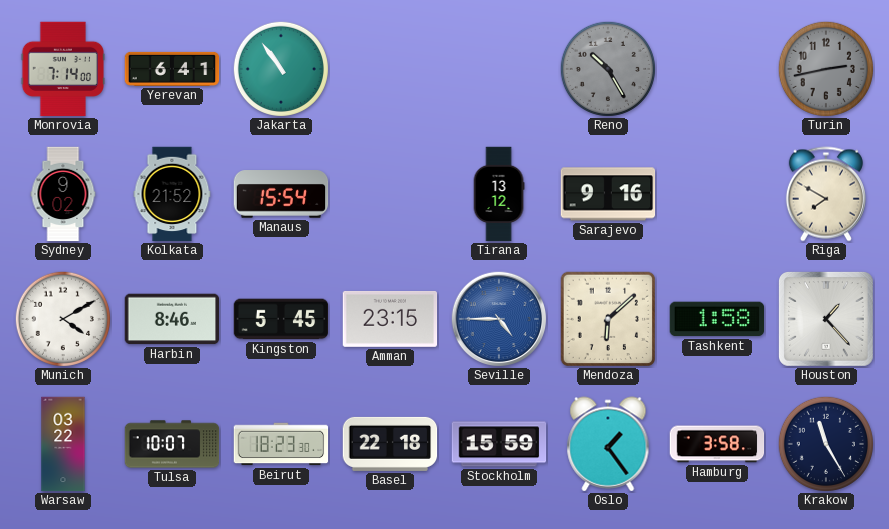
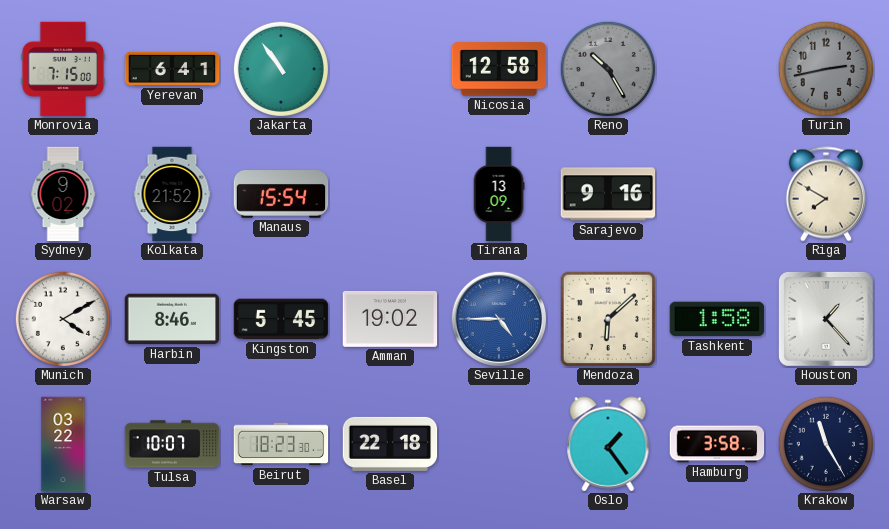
Monrovia: 7:14 -> 7:15 (62, 69)
Nicosia: none -> 12:58 (499, 69)
Tirana: 13:12 -> 13:09 (499, 194)
Amman: 23:15 -> 19:02 (390, 319)
Stockholm: 15:59 -> none (499, 444)
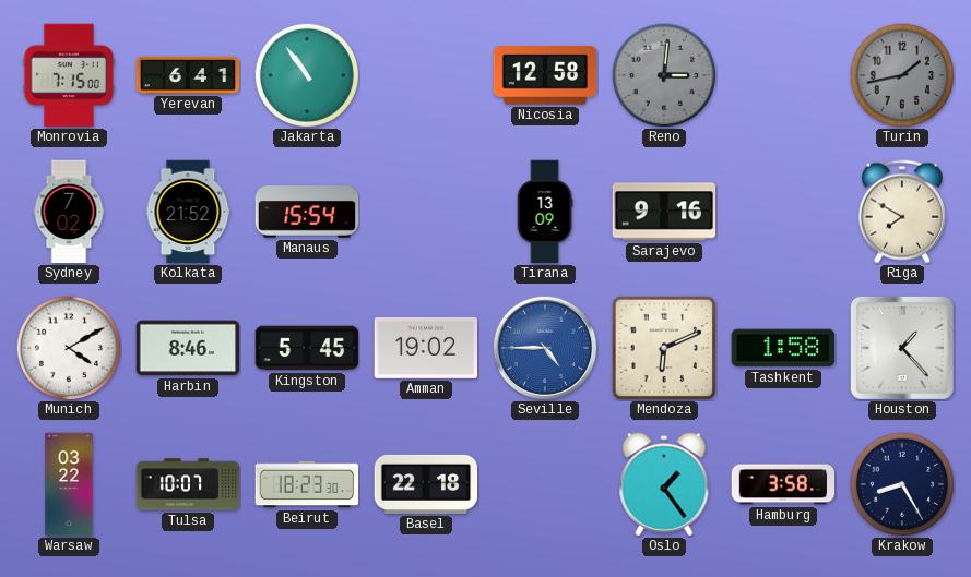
Reno: 10:25 -> 3:01 (664, 75)
Turin: 2:43 -> 1:43 (902, 75)
Sydney: 9:02 -> 7:02 (69, 212)
Mendoza: 6:08 -> 6:11 (664, 348)
Krakow: 11:25 -> 8:25 (902, 484)
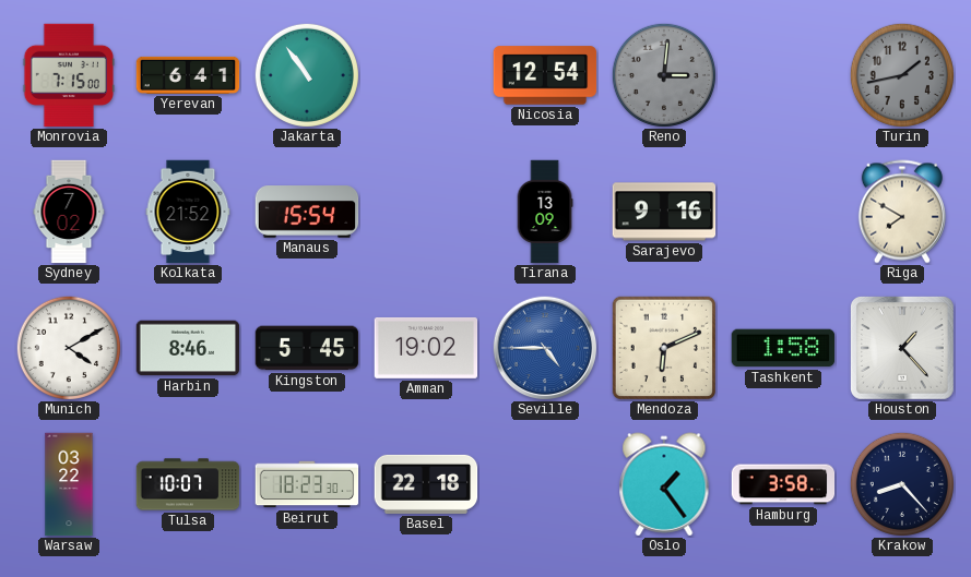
Nicosia: 12:58 -> 12:54 (545, 75)
Krakow: 8:25 -> 8:23 (902, 484)
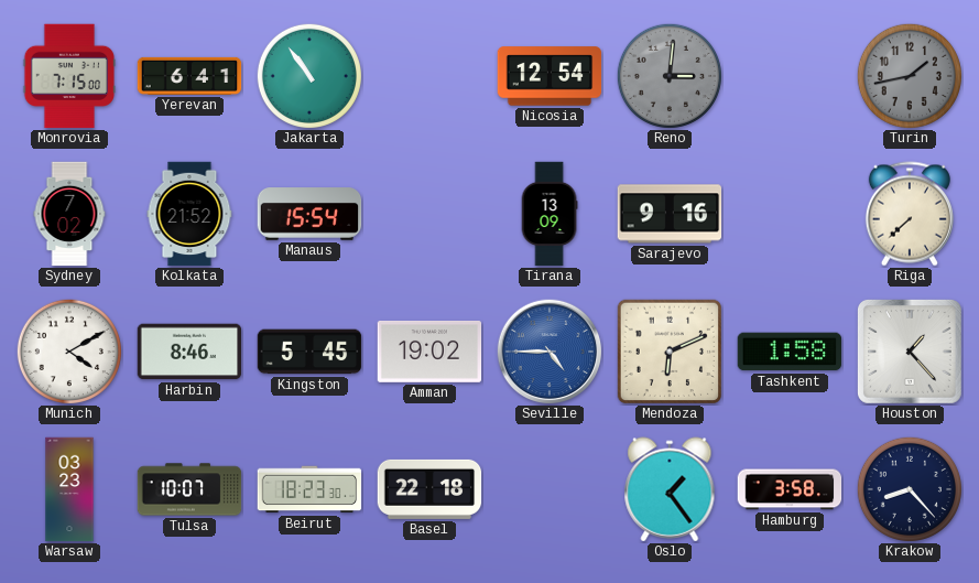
Riga: 7:50 -> 7:38 (910, 214)
Warsaw: 03:22 -> 03:23 (69, 489)
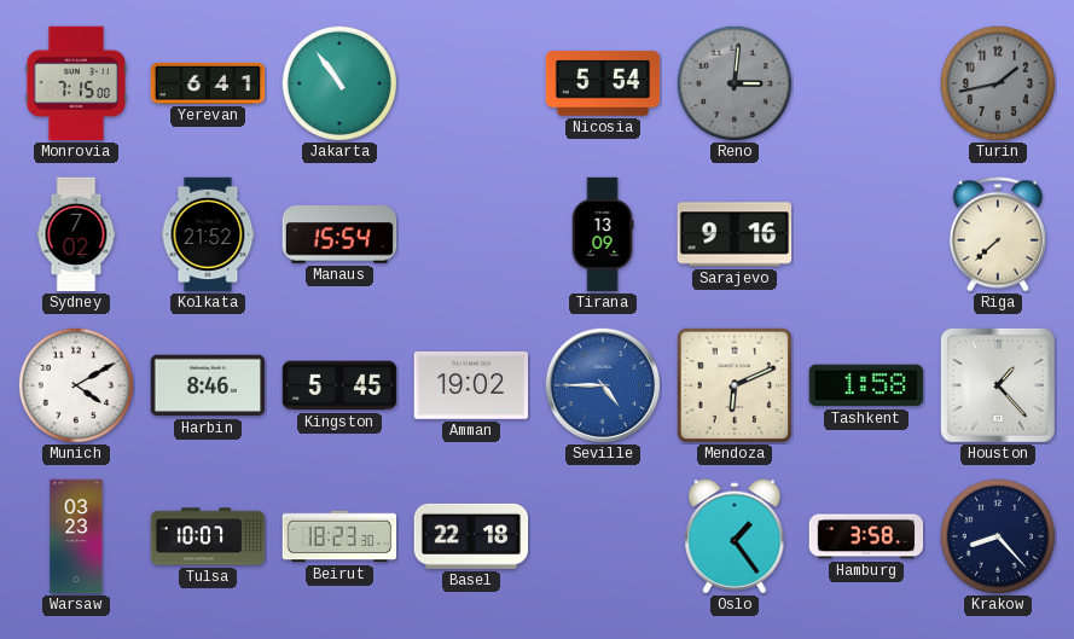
Nicosia: 12:54 -> 5:54 (603, 83)
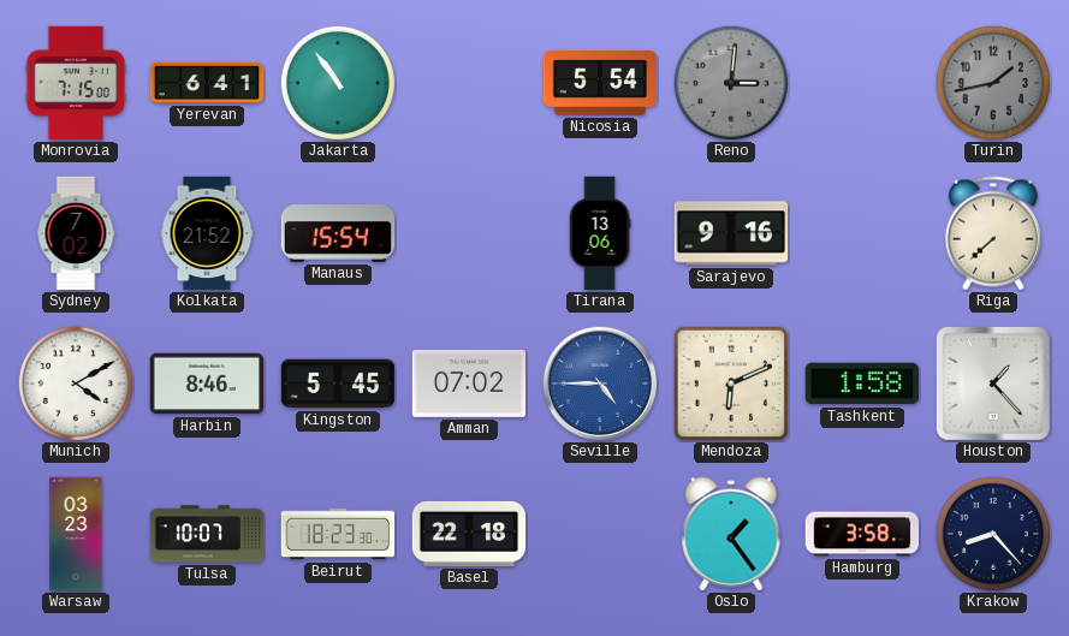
Tirana: 13:09 -> 13:06 (600, 233)
Amman: 19:02 -> 07:02 (469, 384)
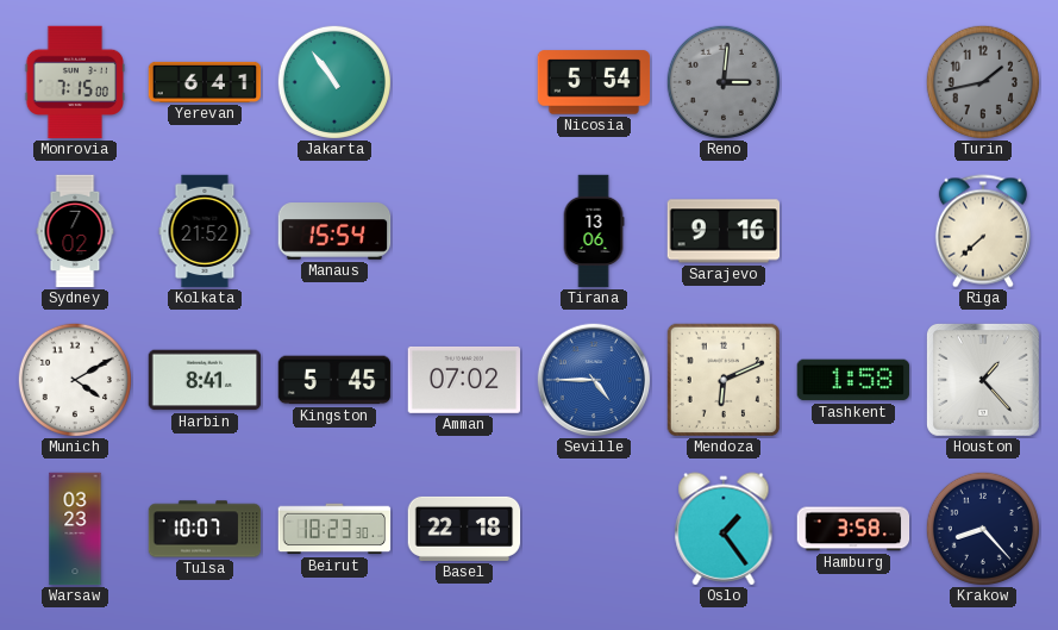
Harbin: 8:46 -> 8:41 (205, 380)
